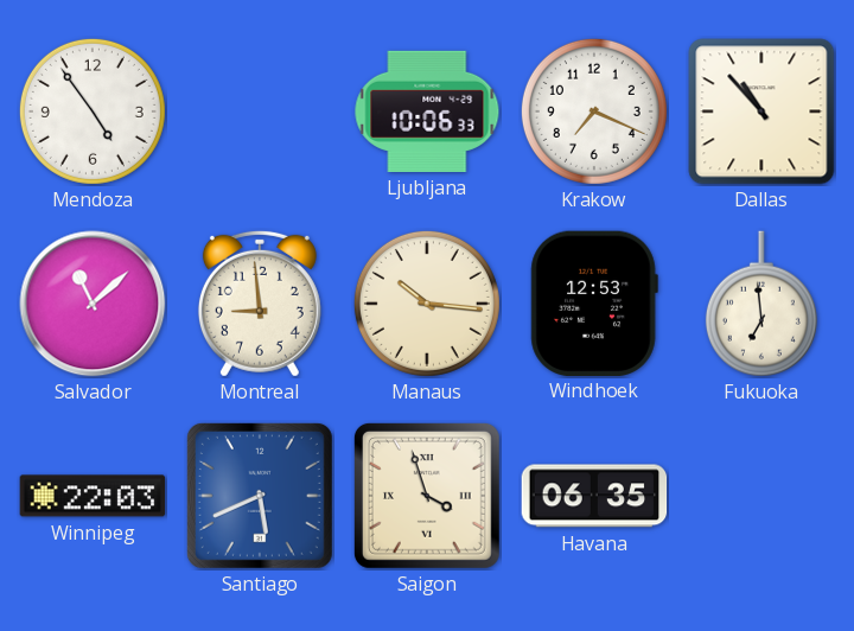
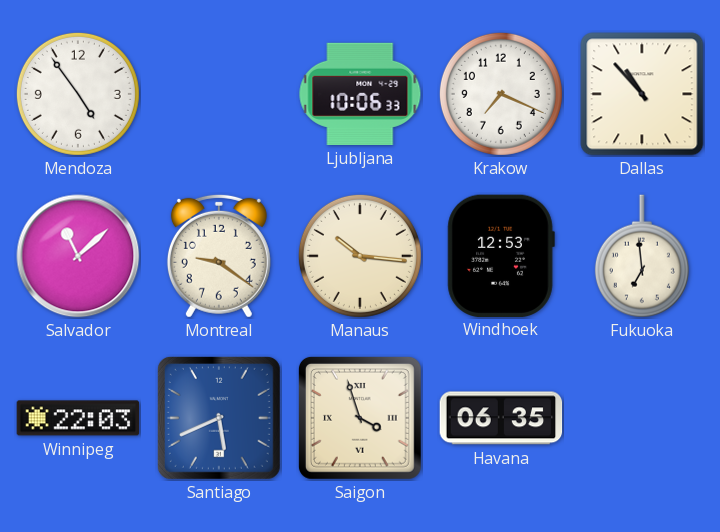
Montreal: 8:59 -> 9:21 (219, 256)
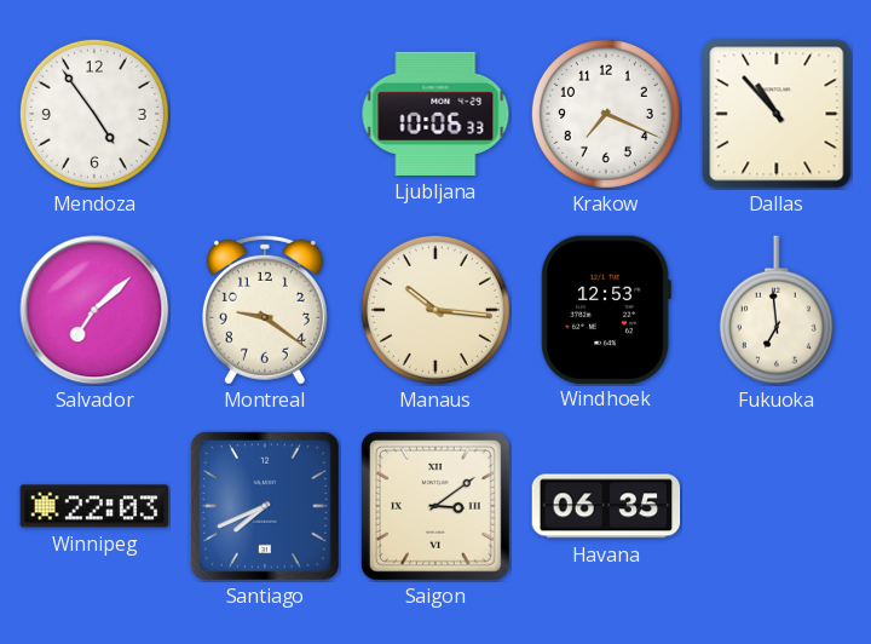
Salvador: 11:08 -> 7:08 (94, 310)
Santiago: 5:41 -> 7:41 (265, 506)
Saigon: 3:57 -> 3:09 (435, 506)
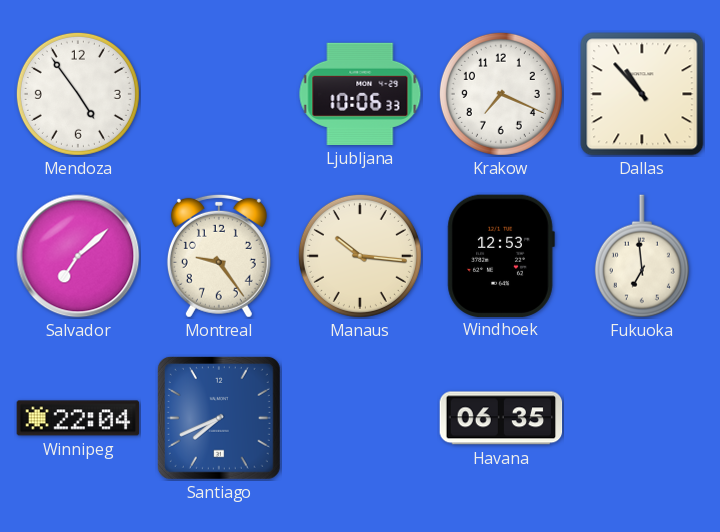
Montreal: 9:21 -> 9:24 (219, 256)
Winnipeg: 22:03 -> 22:04 (78, 418)
Saigon: 3:09 -> none (435, 506)
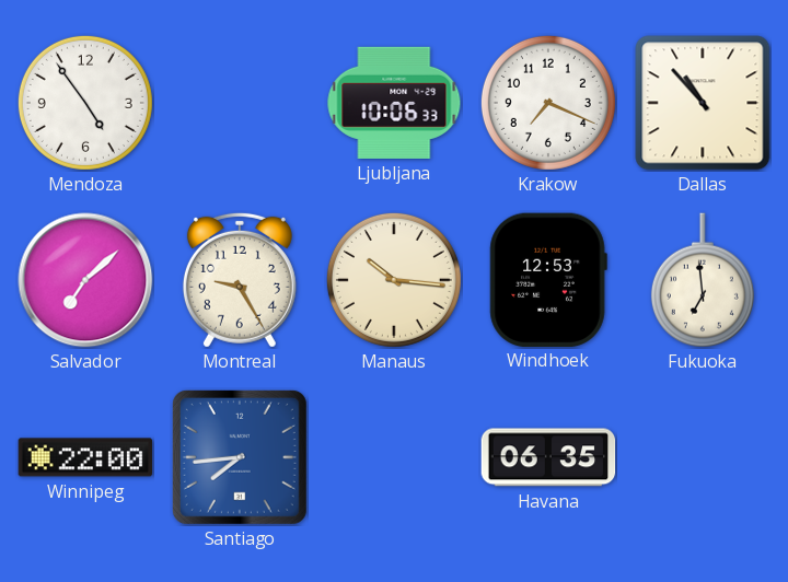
Montreal: 9:24 -> 9:25 (240, 280)
Winnipeg: 22:04 -> 22:00 (85, 457)
Santiago: 7:41 -> 7:44 (240, 457)
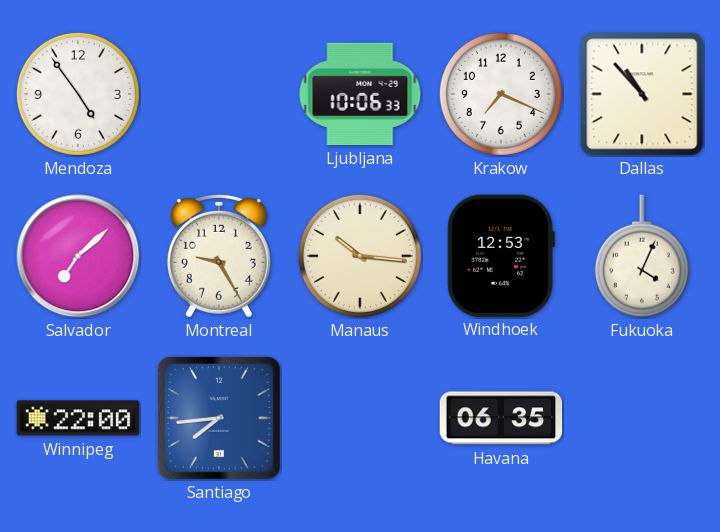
Fukuoka: 6:59 -> 4:04 (642, 256)
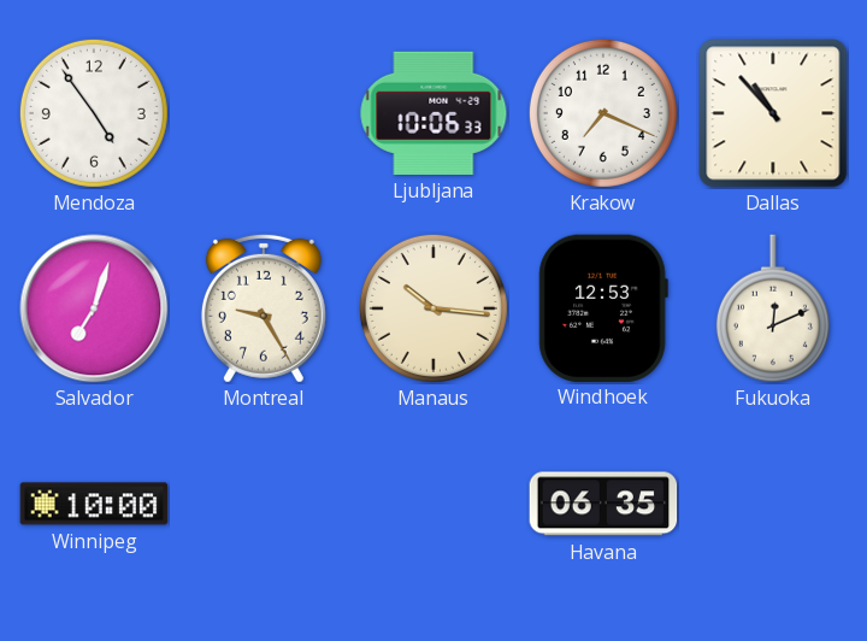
Salvador: 7:08 -> 7:03 (94, 308)
Fukuoka: 4:04 -> 12:11 (773, 308)
Winnipeg: 22:00 -> 10:00 (94, 504)
Santiago: 7:44 -> none (219, 418)
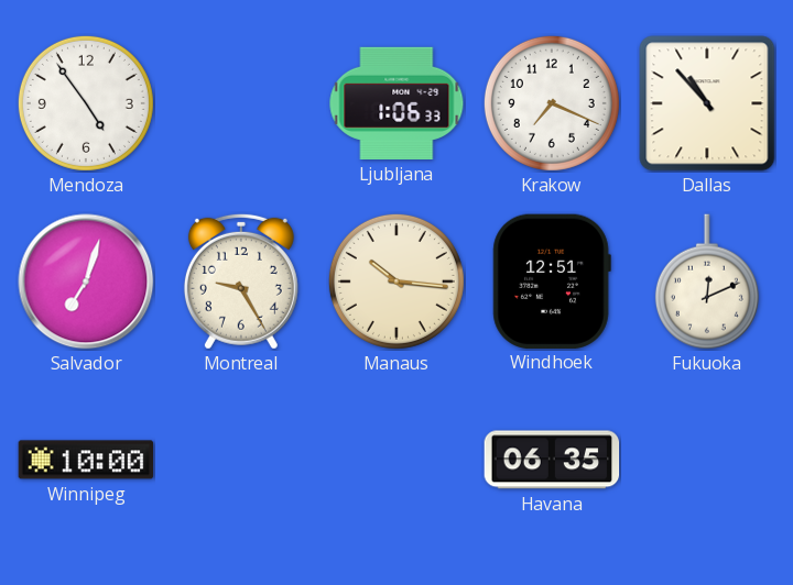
Ljubljana: 10:06 -> 1:06 (397, 103)
Windhoek: 12:53 -> 12:51 (552, 280)
